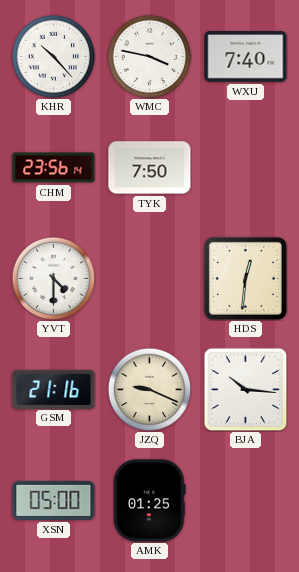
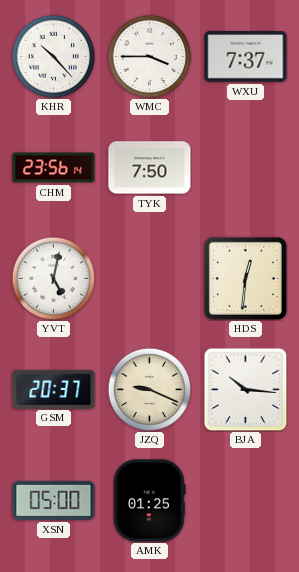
WMC: 3:47 -> 3:45 (149, 56)
WXU: 7:40 -> 7:37 (246, 57)
YVT: 4:30 -> 5:02 (53, 278)
GSM: 21:16 -> 20:37 (54, 389)
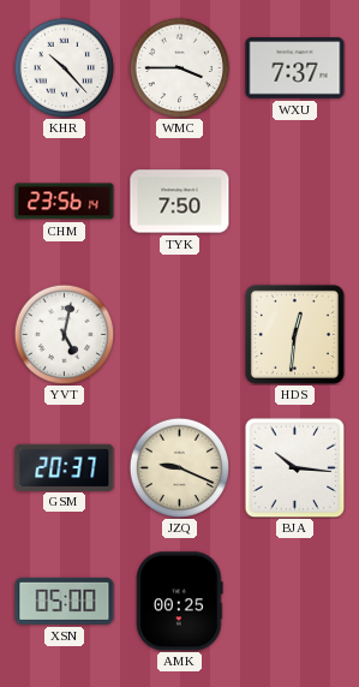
AMK: 01:25 -> 00:25 (180, 602)
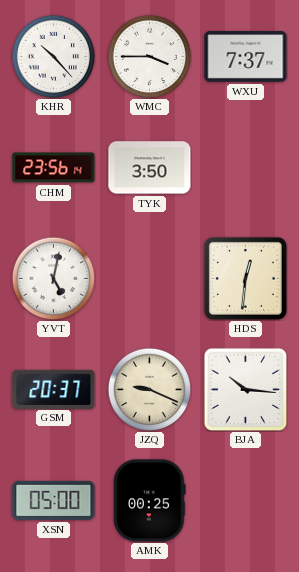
TYK: 7:50 -> 3:50 (150, 168)
